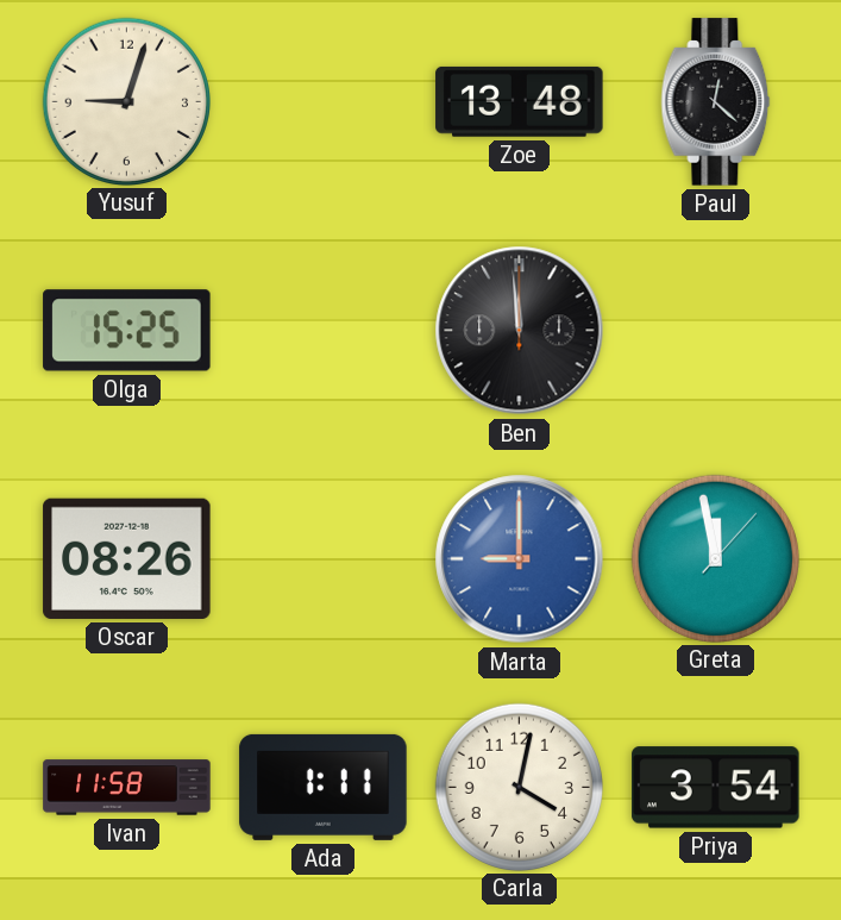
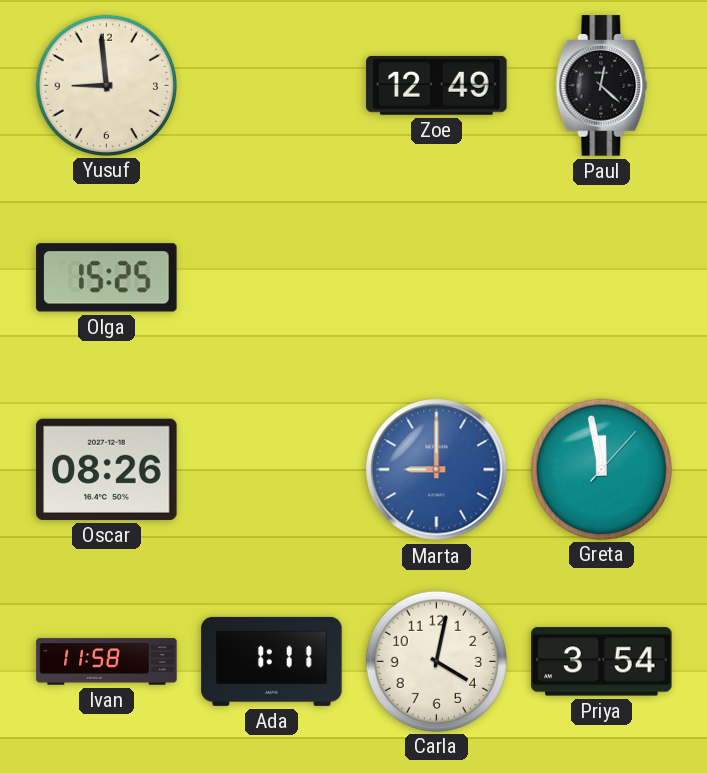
Yusuf: 9:03 -> 8:59 (106, 85)
Zoe: 13:48 -> 12:49 (437, 85)
Ben: 11:59 -> none (520, 331)
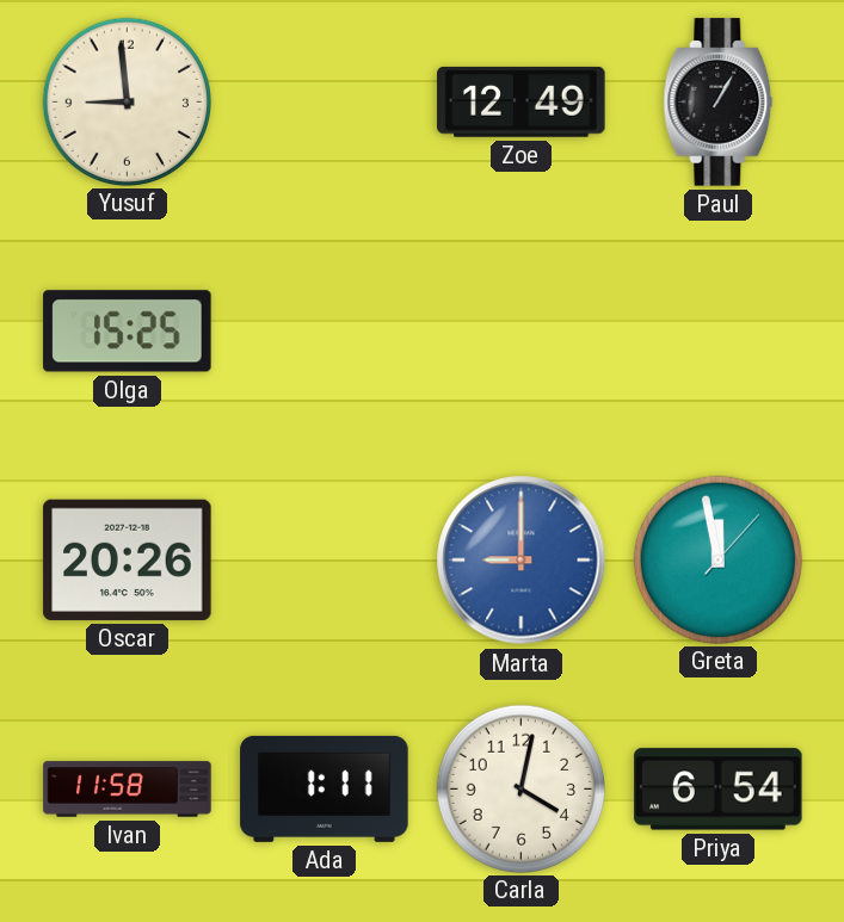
Paul: 12:22 -> 1:05 (719, 103)
Oscar: 08:26 -> 20:26 (128, 559)
Priya: 3:54 -> 6:54 (719, 790)
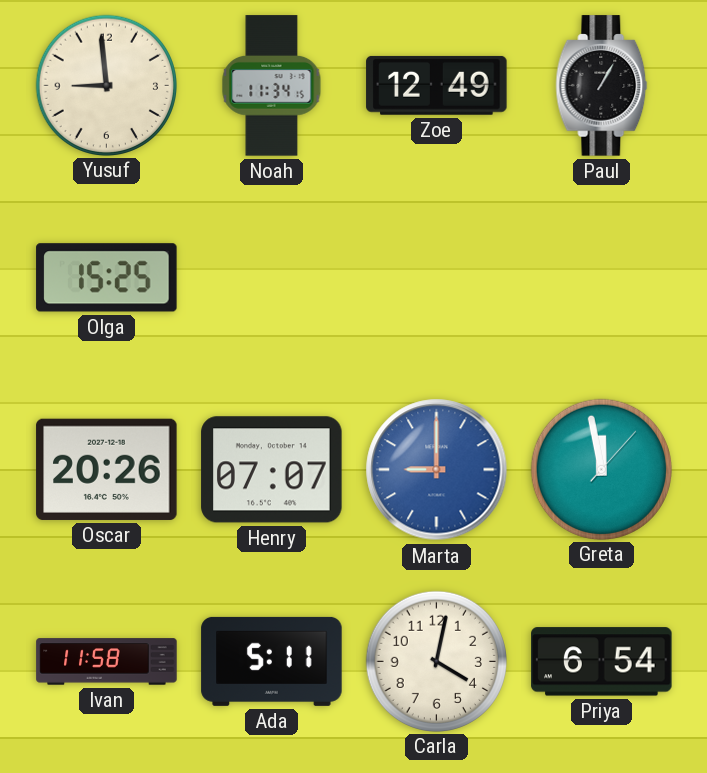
Noah: none -> 11:34 (272, 86)
Henry: none -> 07:07 (272, 470)
Ada: 1:11 -> 5:11 (272, 661)
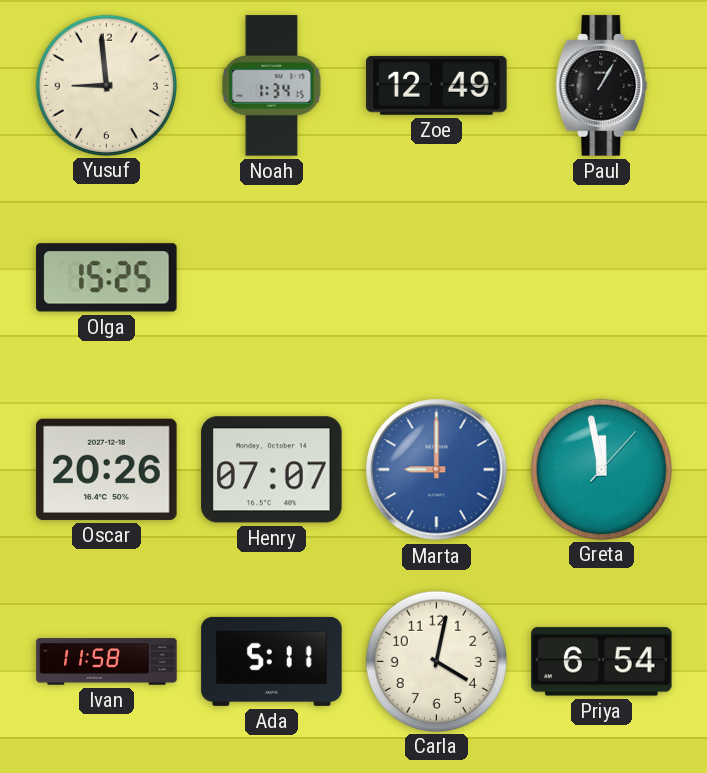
Noah: 11:34 -> 1:34 (272, 86)
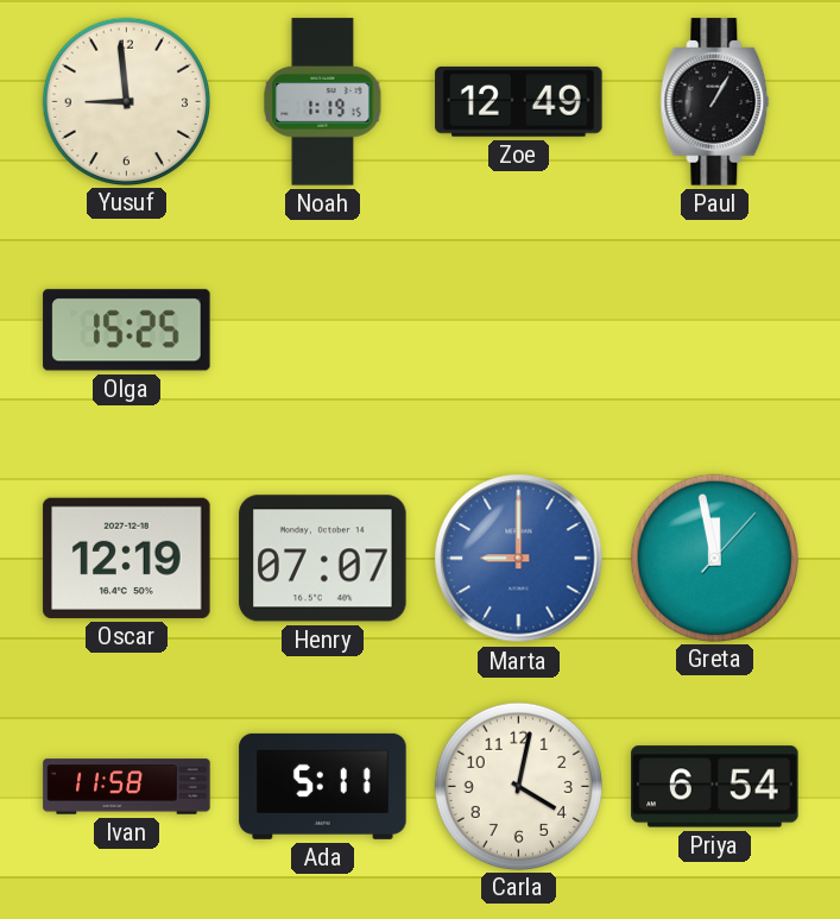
Noah: 1:34 -> 1:19 (323, 102)
Oscar: 20:26 -> 12:19 (127, 558)
